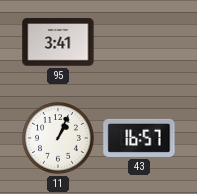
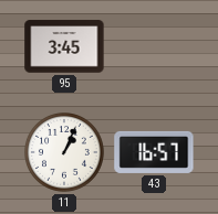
95: 3:41 -> 3:45 (64, 46)
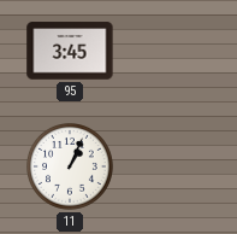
43: 16:57 -> none (154, 152)
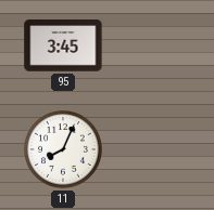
11: 1:04 -> 8:04 (64, 150)
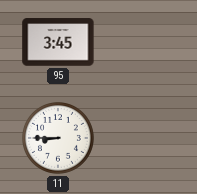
11: 8:04 -> 8:45 (59, 139)
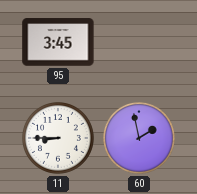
60: none -> 1:58 (140, 139)
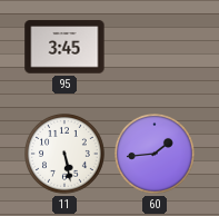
11: 8:45 -> 5:28 (66, 155)
60: 1:58 -> 1:44 (156, 155)
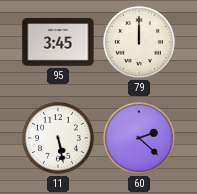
79: none -> 12:00 (140, 43)
60: 1:44 -> 2:22 (140, 139)
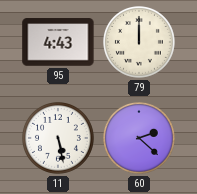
95: 3:45 -> 4:43 (58, 42)
